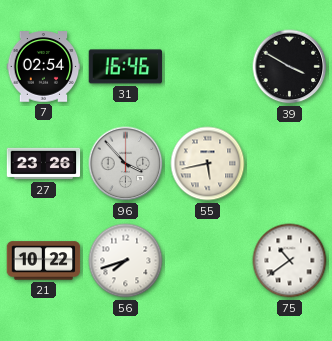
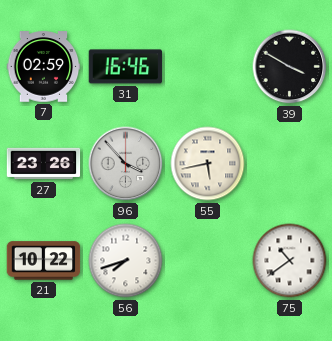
7: 02:54 -> 02:59 (44, 67)
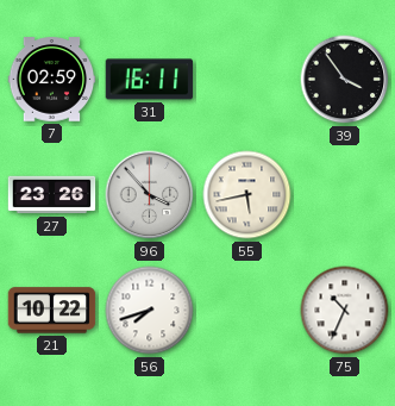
31: 16:46 -> 16:11 (150, 80)
39: 3:50 -> 3:54 (345, 80)
75: 10:39 -> 10:34 (345, 311)
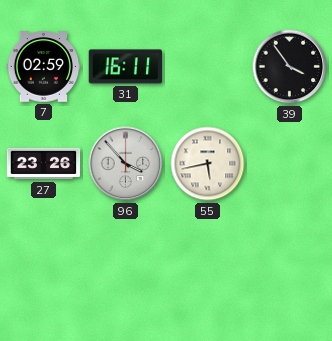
21: 10:22 -> none (52, 311)
56: 7:42 -> none (150, 311)
75: 10:34 -> none (345, 311)
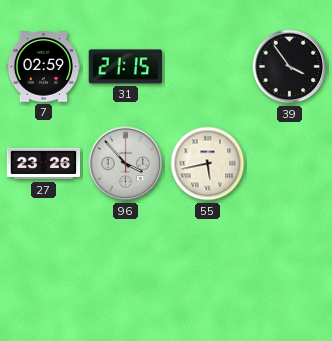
31: 16:11 -> 21:15 (126, 67)
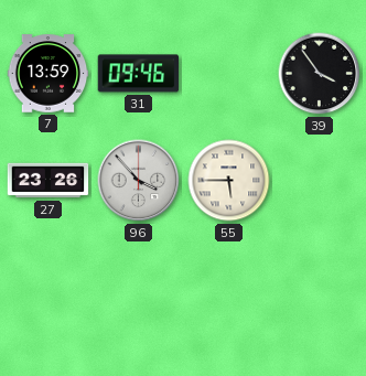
7: 02:59 -> 13:59 (49, 74)
31: 21:15 -> 09:46 (139, 74)
55: 5:43 -> 5:45 (229, 181)
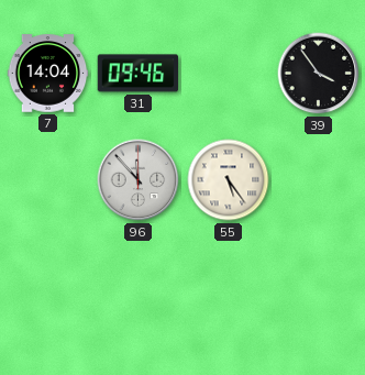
7: 13:59 -> 14:04 (48, 74)
27: 23:26 -> none (49, 181)
96: 3:53 -> 11:53 (139, 180)
55: 5:45 -> 5:24 (229, 180)
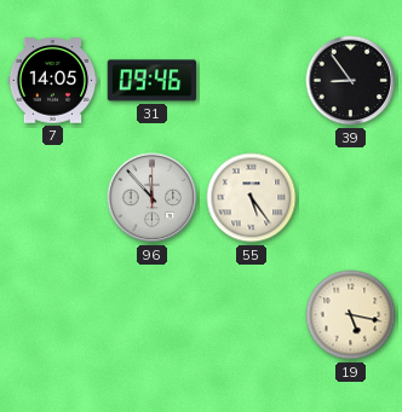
7: 14:04 -> 14:05 (53, 81)
39: 3:54 -> 8:54 (351, 81)
19: none -> 5:17 (351, 315)
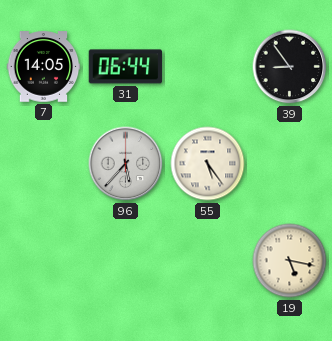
31: 09:46 -> 06:44 (126, 67)
96: 11:53 -> 5:37 (126, 164)
